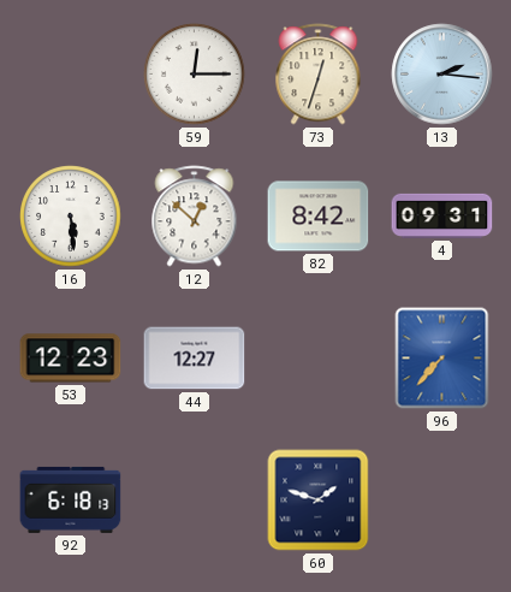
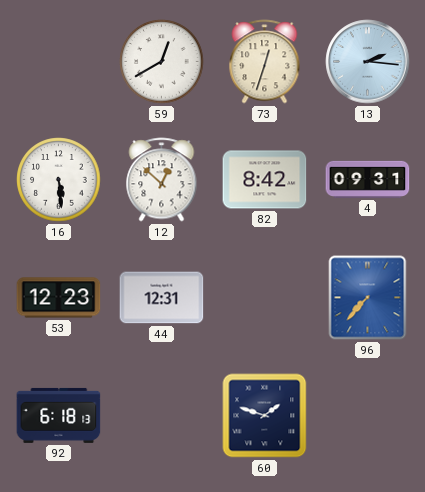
59: 12:15 -> 12:40 (162, 62)
44: 12:27 -> 12:31 (162, 298)
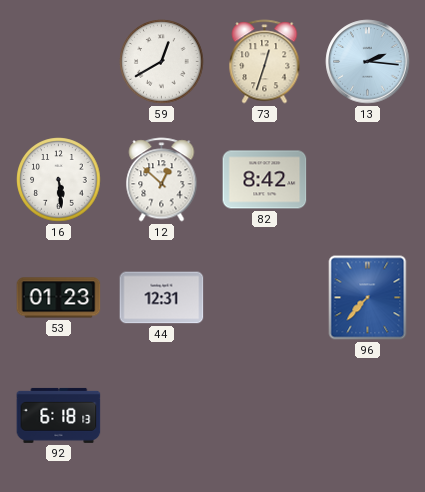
4: 09:31 -> none (368, 179)
53: 12:23 -> 01:23 (59, 298)
60: 1:48 -> none (265, 416)
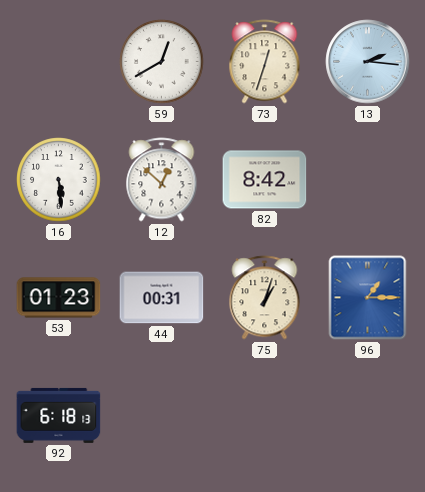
44: 12:31 -> 00:31 (162, 298)
75: none -> 1:03 (265, 298)
96: 7:37 -> 1:15 (368, 298)
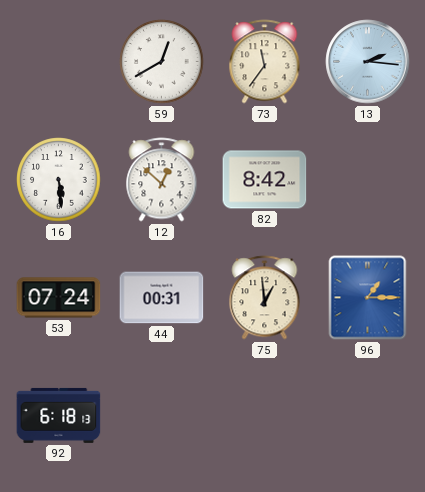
73: 12:33 -> 11:36 (265, 62)
53: 01:23 -> 07:24 (59, 298)
75: 1:03 -> 12:59 (265, 298)
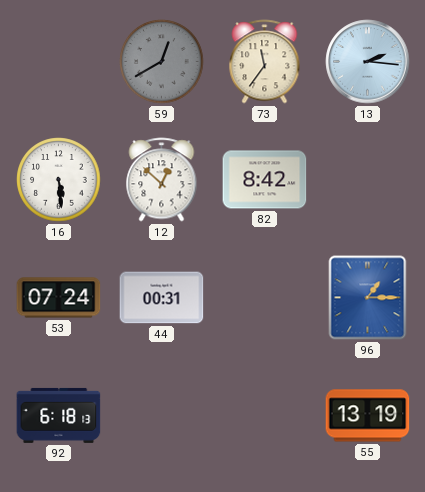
59 dial: white -> grey (162, 62)
75: 12:59 -> none (265, 298)
55: none -> 13:19 (368, 416)
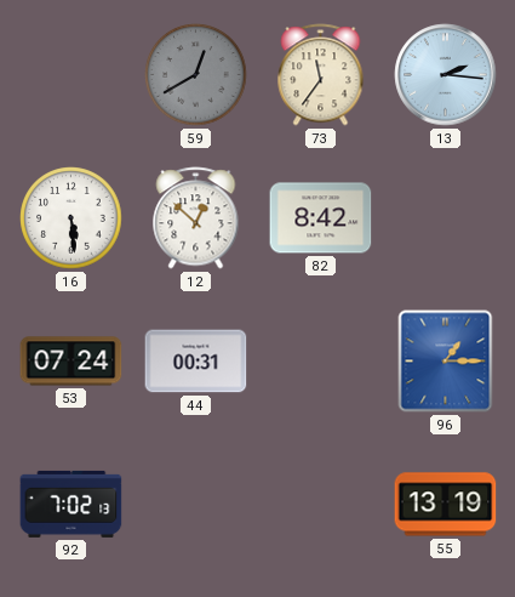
92: 6:18 -> 7:02 (71, 504)
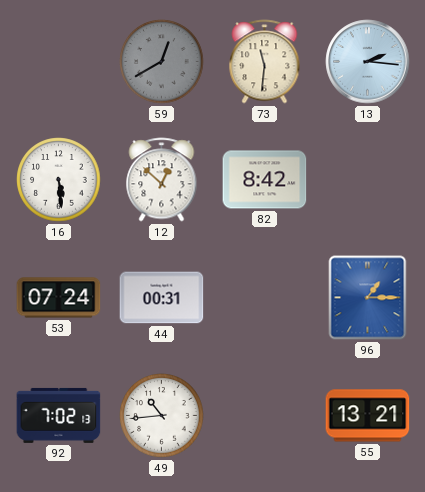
73: 11:36 -> 11:31 (265, 62)
49: none -> 10:44 (162, 416)
55: 13:19 -> 13:21 (368, 416)
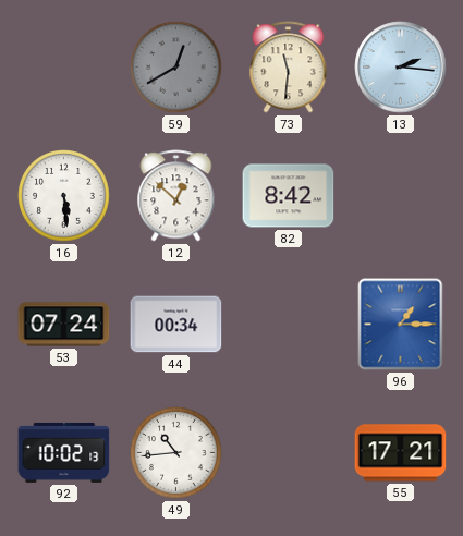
44: 00:31 -> 00:34 (176, 325)
92: 7:02 -> 10:02 (64, 452)
55: 13:21 -> 17:21 (401, 453)
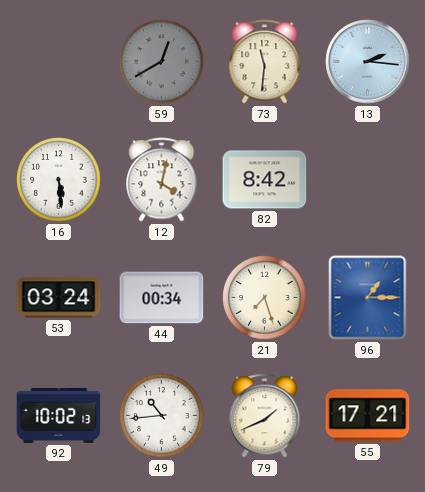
12: 12:52 -> 4:02 (162, 180)
53: 07:24 -> 03:24 (59, 298)
21: none -> 7:27 (265, 298)
79: none -> 1:41 (265, 416)
